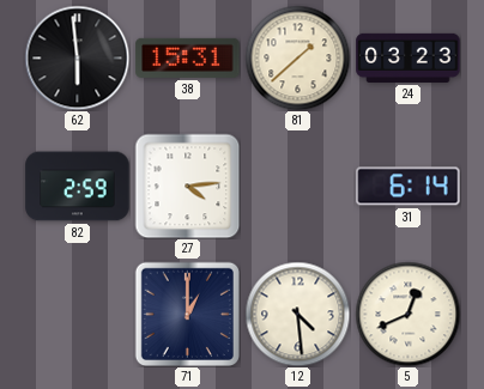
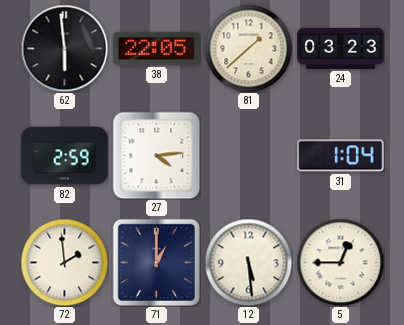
38: 15:31 -> 22:05 (157, 48)
31: 6:14 -> 1:04 (341, 156)
72: none -> 1:59 (64, 262)
12: 4:29 -> 5:29 (248, 262)
5: 12:41 -> 12:45 (340, 262)
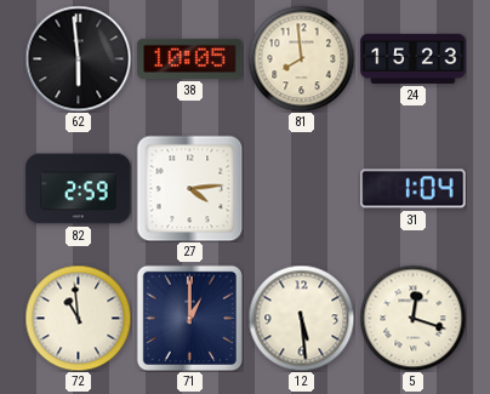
38: 22:05 -> 10:05 (190, 58)
81: 1:38 -> 7:59 (301, 58)
24: 03:23 -> 15:23 (414, 58)
72: 1:59 -> 10:59 (78, 318)
5: 12:45 -> 12:18 (412, 318)
